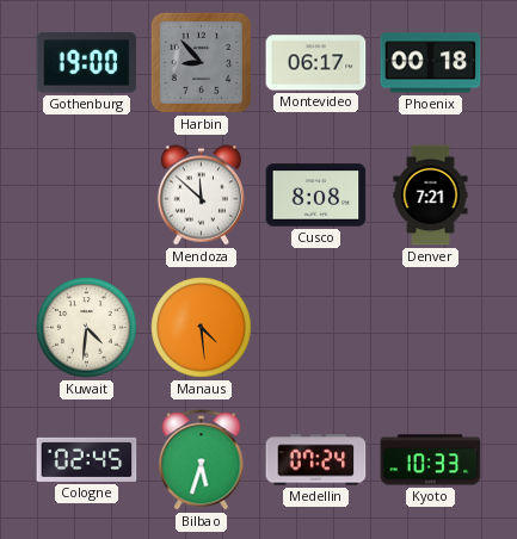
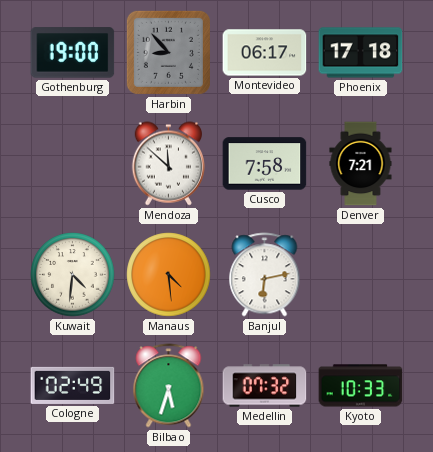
Phoenix: 00:18 -> 17:18 (361, 53)
Cusco: 8:08 -> 7:58 (265, 164)
Banjul: none -> 6:13 (265, 275)
Cologne: 02:45 -> 02:49 (73, 385)
Medellin: 07:24 -> 07:32 (265, 386)
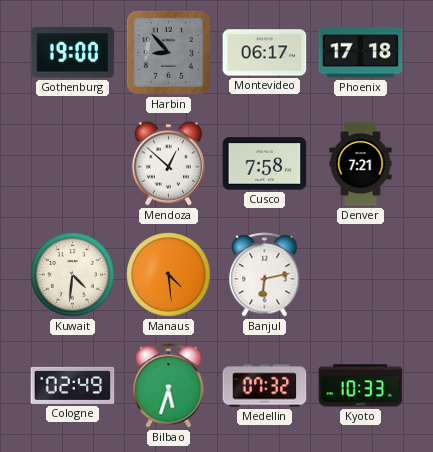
Mendoza: 11:52 -> 12:52 (168, 164)
